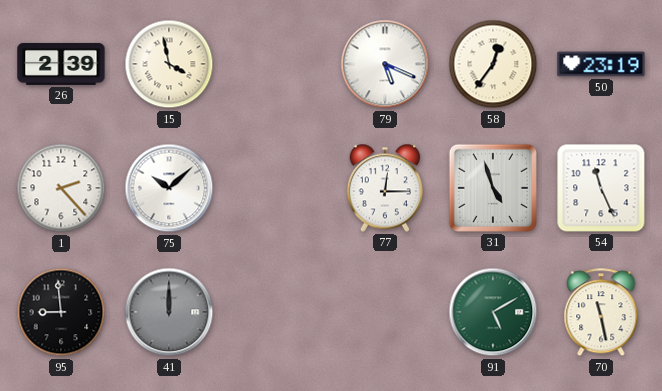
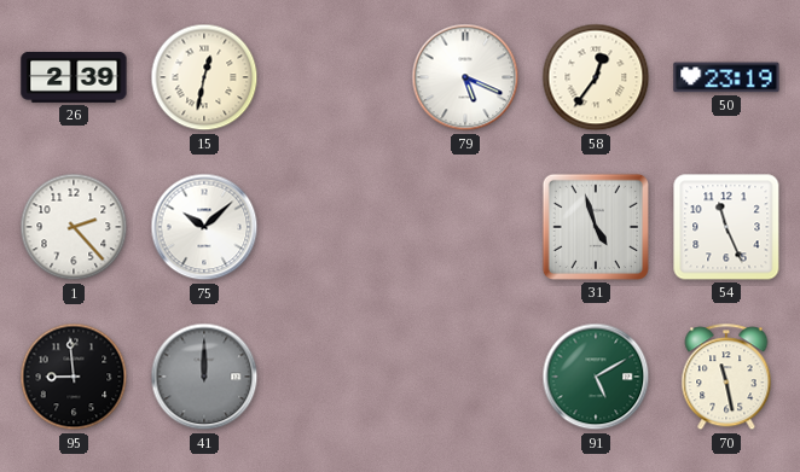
15: 3:58 -> 12:32 (204, 77)
77: 12:15 -> none (384, 188)
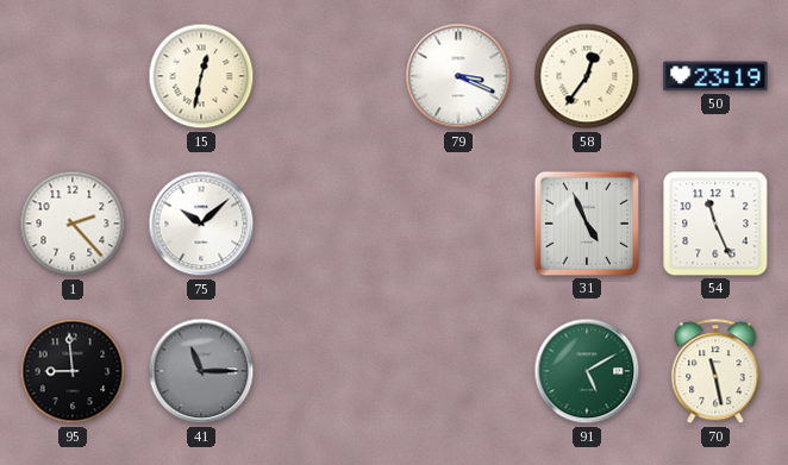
26: 2:39 -> none (74, 77)
79: 5:19 -> 3:19 (458, 76)
31: 4:57 -> 4:56 (587, 224)
41: 12:00 -> 11:15 (201, 371)
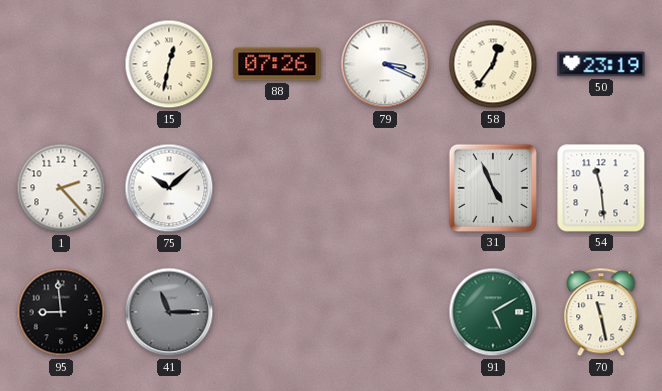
88: none -> 07:26 (277, 64)
54: 11:26 -> 11:29 (601, 188)
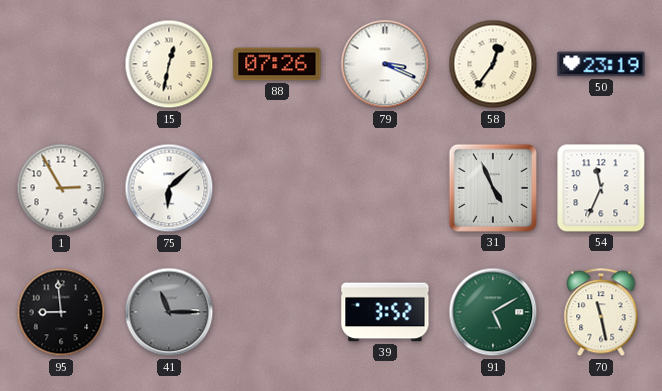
1: 2:23 -> 2:55 (61, 188)
75: 10:08 -> 6:08 (169, 188)
54: 11:29 -> 11:34 (601, 188)
39: none -> 3:52 (385, 312)
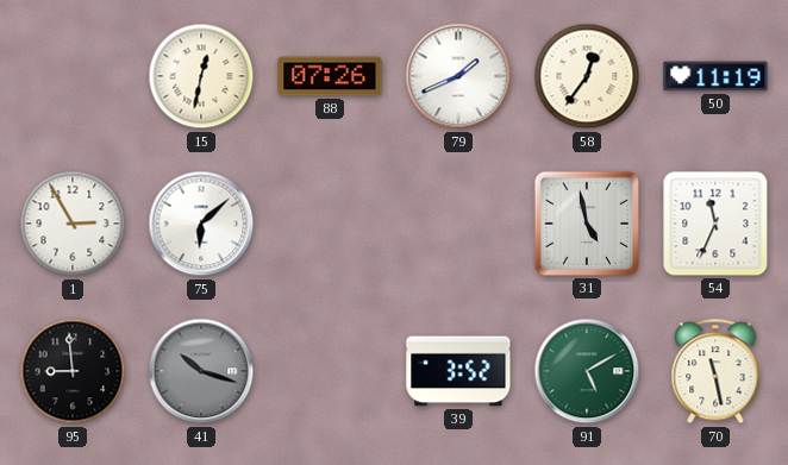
79: 3:19 -> 1:41 (458, 76)
50: 23:19 -> 11:19 (715, 76)
31: 4:56 -> 4:58 (587, 224)
41: 11:15 -> 10:18 (201, 371)
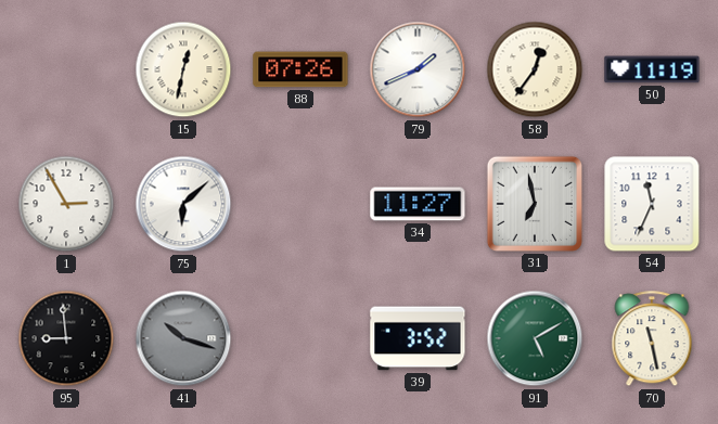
34: none -> 11:27 (418, 204)
31: 4:58 -> 6:58 (535, 204)
